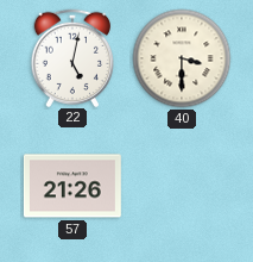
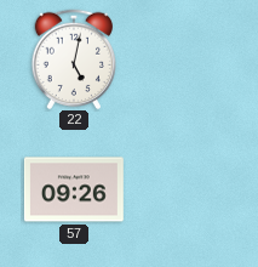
40: 3:30 -> none (182, 58)
57: 21:26 -> 09:26 (74, 189)
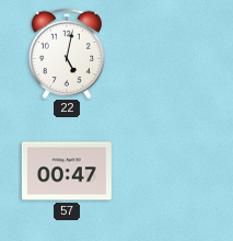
57: 09:26 -> 00:47 (67, 171)
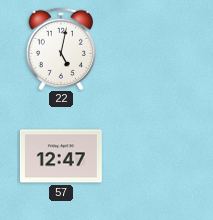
57: 00:47 -> 12:47 (61, 156)
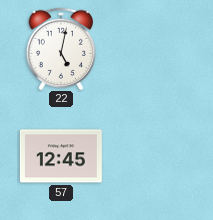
57: 12:47 -> 12:45 (61, 156)
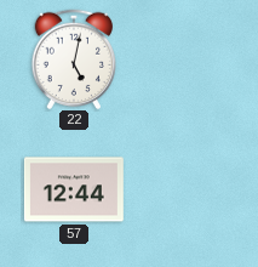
57: 12:45 -> 12:44 (74, 189)
